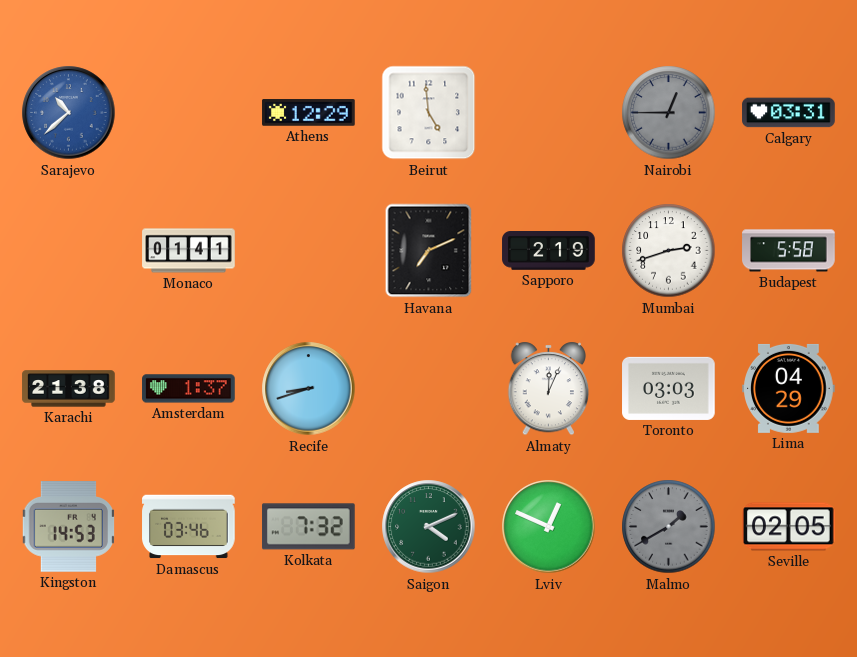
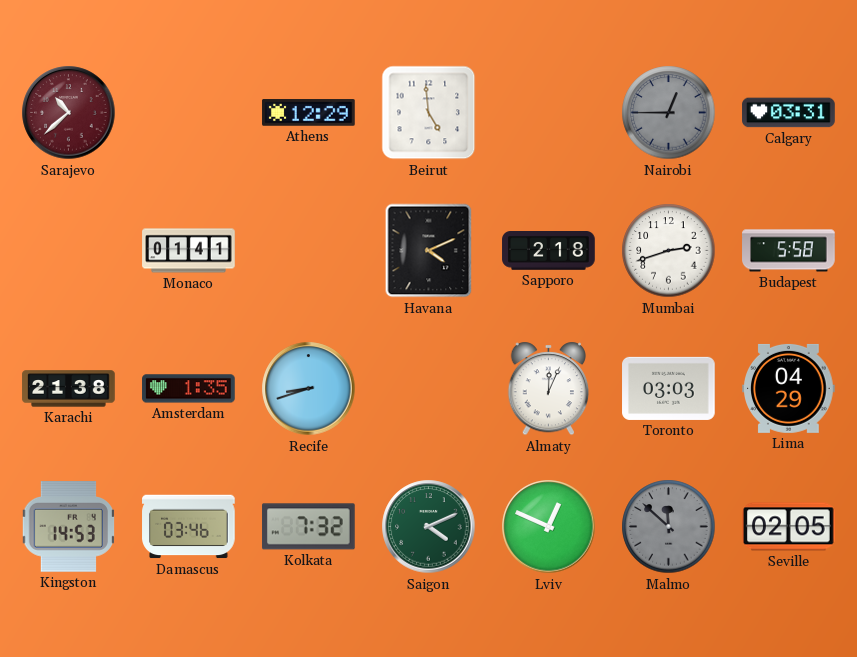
Sarajevo dial: blue -> burgundy (69, 113)
Havana: 7:11 -> 4:11 (429, 251)
Sapporo: 2:19 -> 2:18 (549, 251)
Amsterdam: 1:37 -> 1:35 (189, 389)
Malmo: 1:40 -> 11:52 (669, 527)
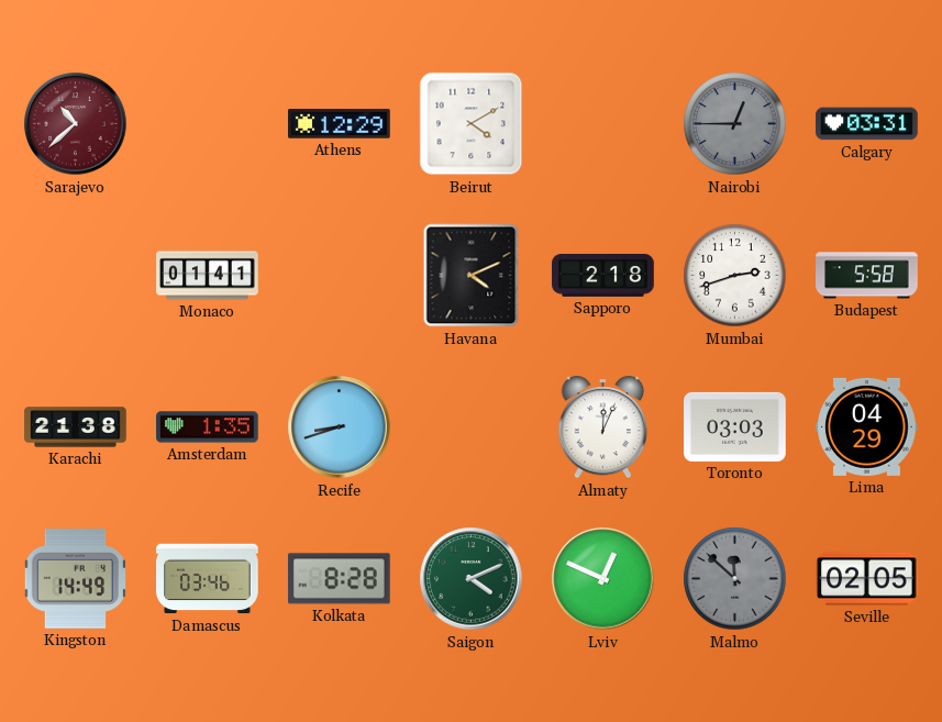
Beirut: 4:59 -> 4:10 (472, 124)
Kingston: 14:53 -> 14:49 (75, 579)
Kolkata: 7:32 -> 8:28 (340, 579)
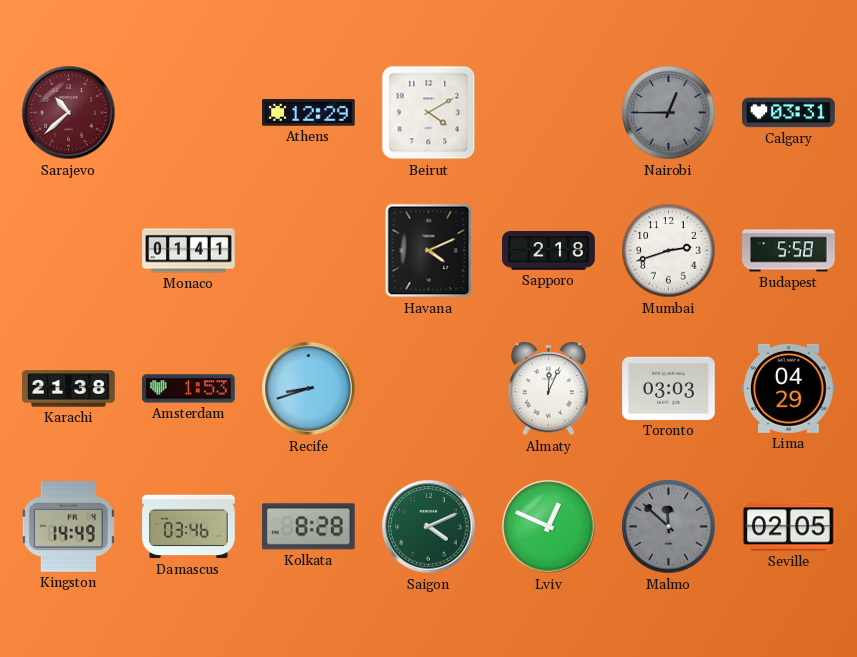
Amsterdam: 1:35 -> 1:53 (189, 389)
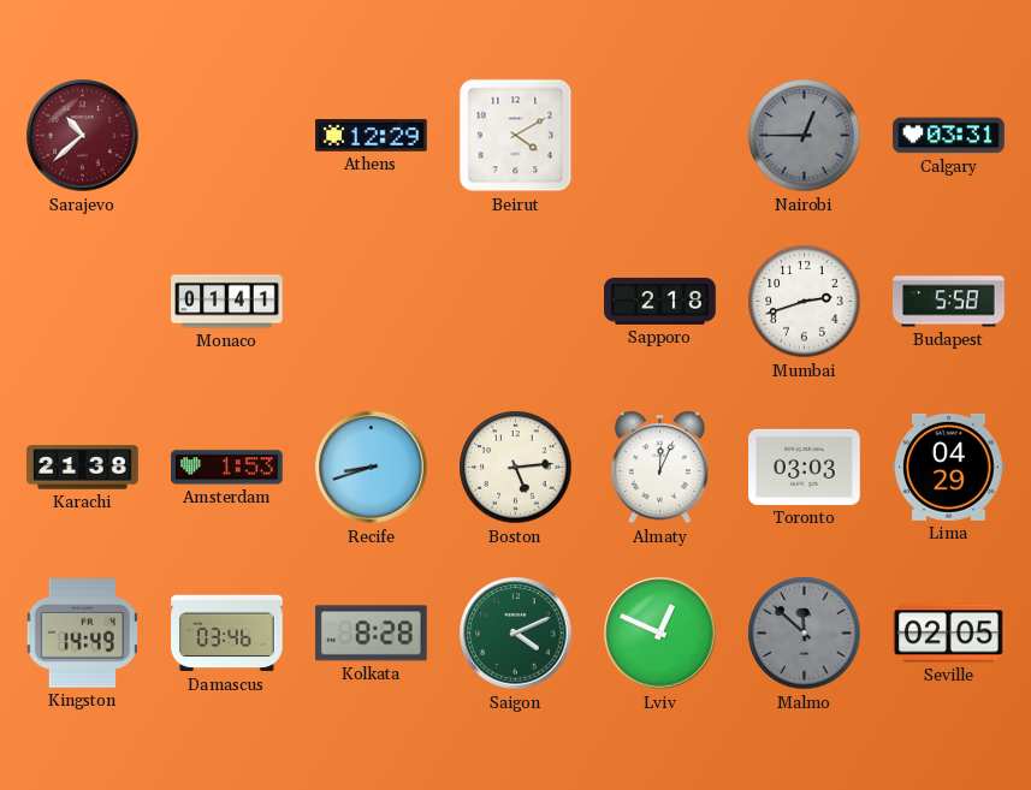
Havana: 4:11 -> none (429, 251)
Boston: none -> 5:14 (516, 468)
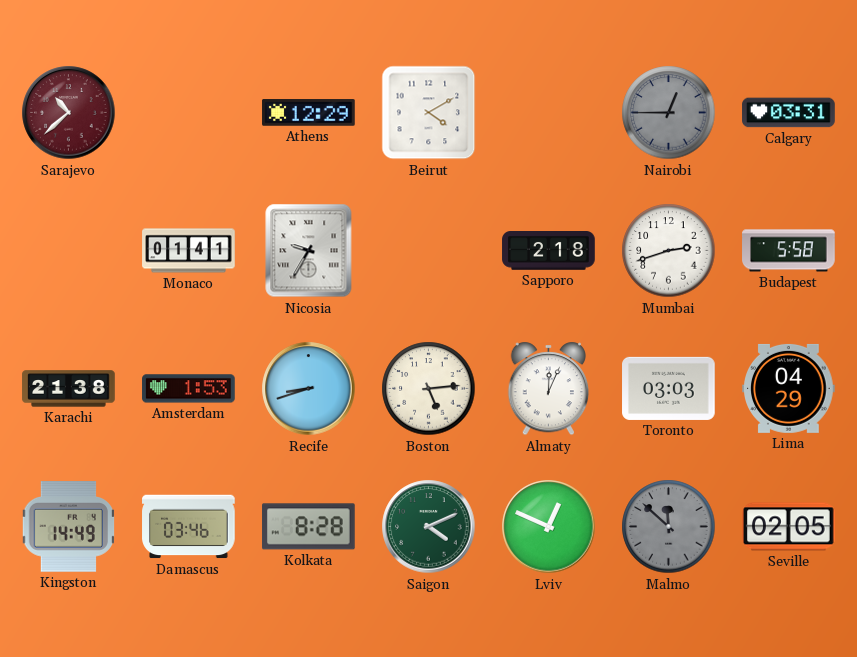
Nicosia: none -> 9:35 (309, 251)
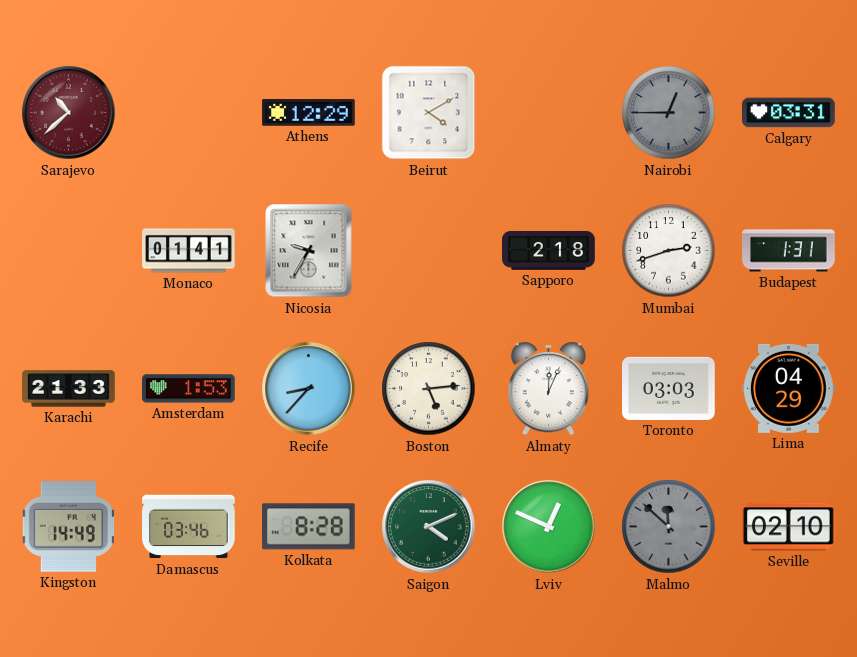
Budapest: 5:58 -> 1:31 (789, 251)
Karachi: 21:38 -> 21:33 (69, 389)
Recife: 8:42 -> 8:37 (309, 389)
Seville: 02:05 -> 02:10 (789, 527)
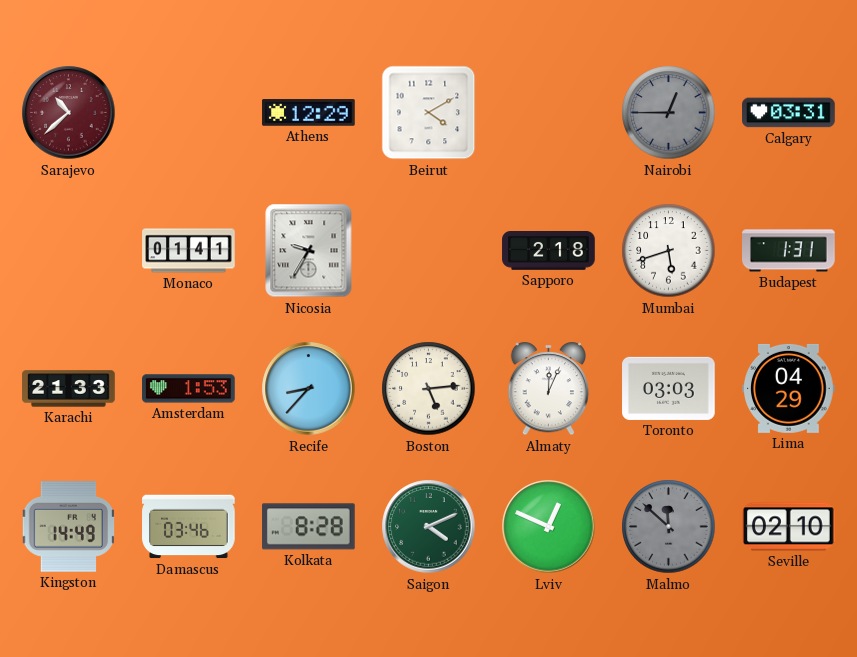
Mumbai: 2:42 -> 5:42 (669, 251)
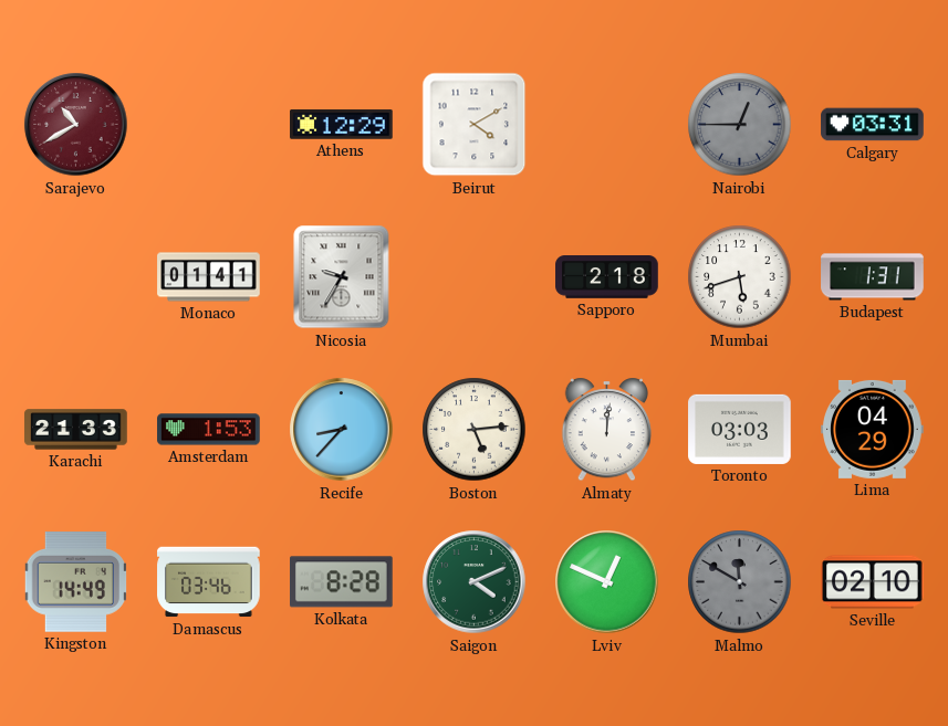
Sarajevo: 10:38 -> 10:40 (76, 125)
Almaty: 12:04 -> 12:01 (607, 430)
Malmo: 11:52 -> 11:50 (740, 582)
